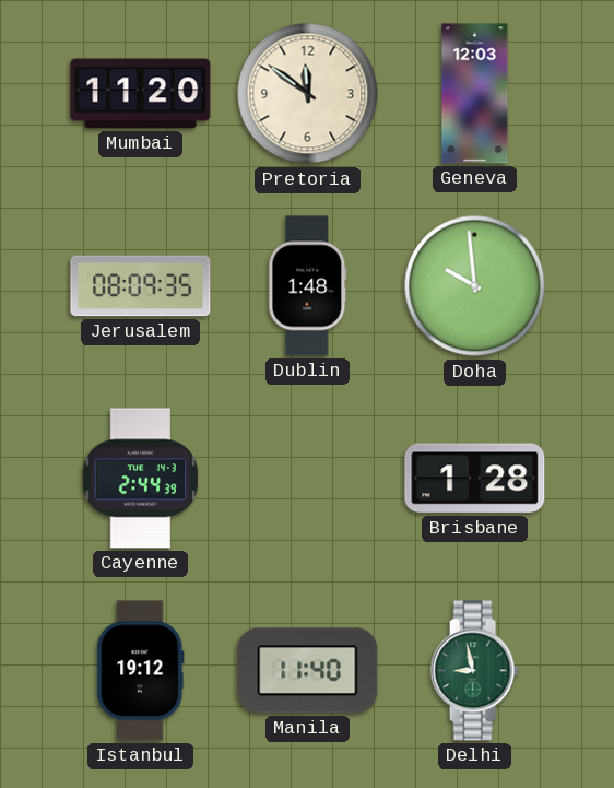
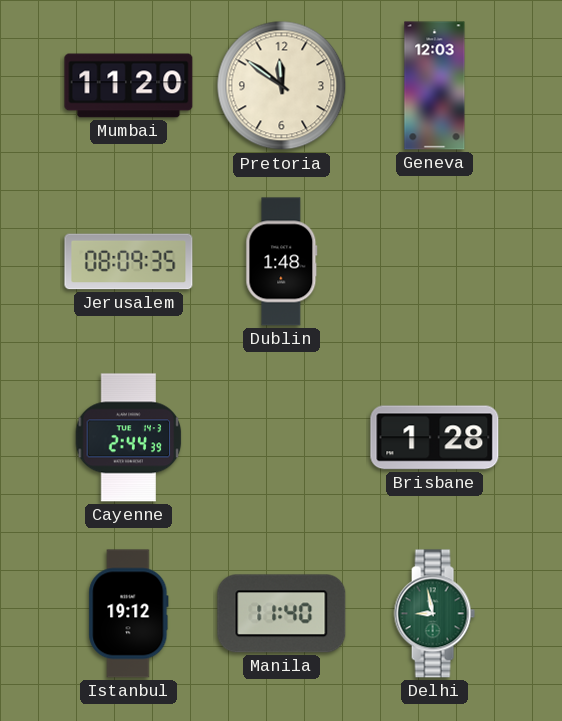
Doha: 9:59 -> none (475, 286)
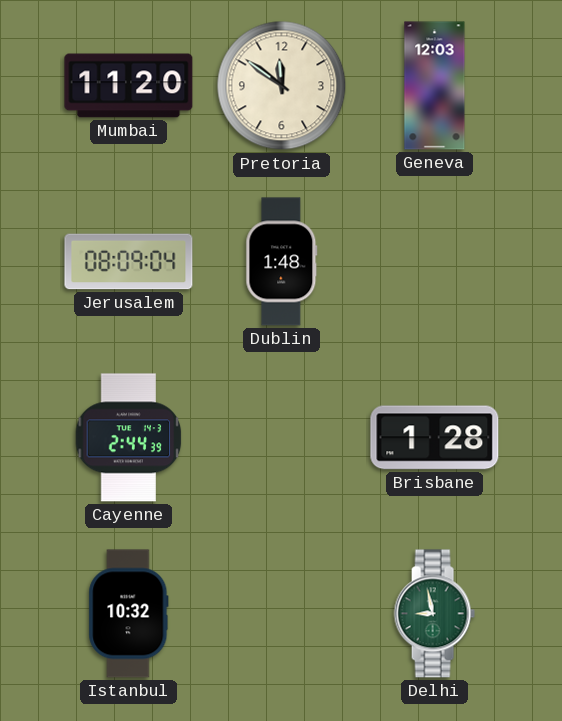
Jerusalem: 08:09:35 -> 08:09:04 (129, 262)
Istanbul: 19:12 -> 10:32 (129, 614)
Manila: 11:40 -> none (282, 614)
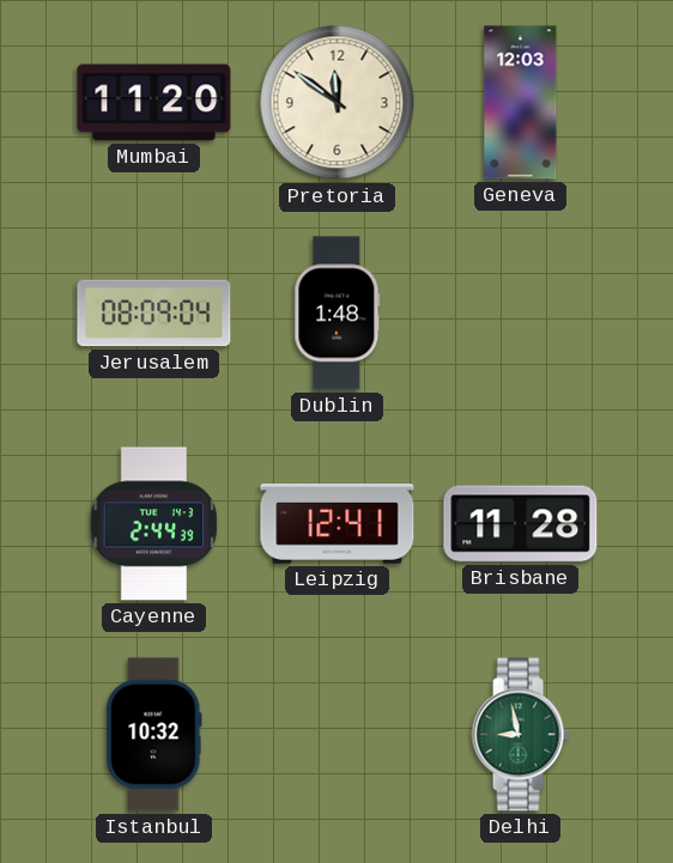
Leipzig: none -> 12:41 (338, 524)
Brisbane: 1:28 -> 11:28 (521, 524)
